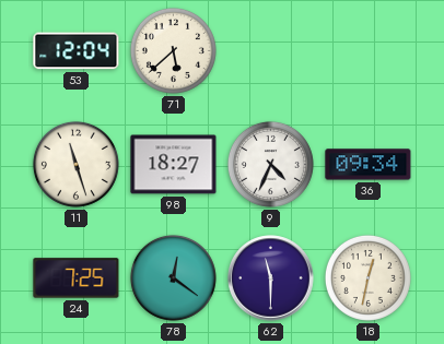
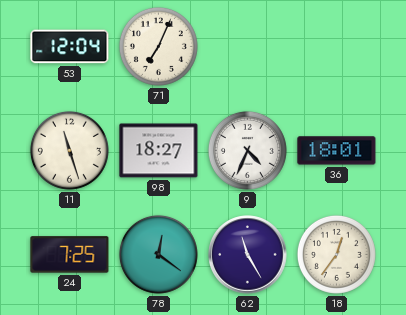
71: 5:38 -> 7:04 (158, 46)
36: 09:34 -> 18:01 (337, 151)
62: 11:30 -> 11:25 (248, 255)
18: 12:32 -> 12:36 (336, 254)
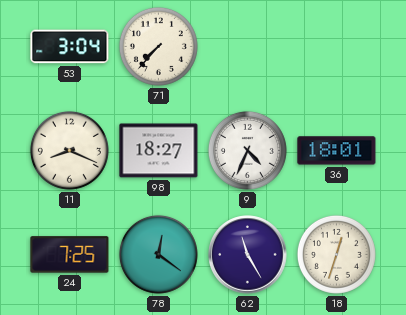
53: 12:04 -> 3:04 (70, 47)
71: 7:04 -> 7:37 (158, 46)
11: 11:27 -> 8:19 (69, 150)
18: 12:36 -> 12:33 (336, 254)
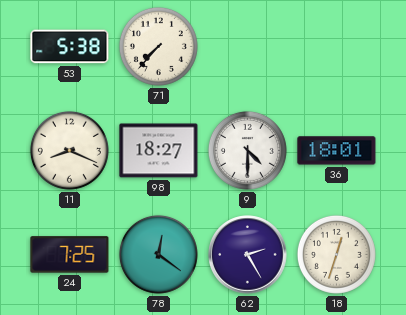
53: 3:04 -> 5:38 (70, 47)
9: 4:34 -> 4:30 (247, 150)
62: 11:25 -> 2:25 (248, 255)
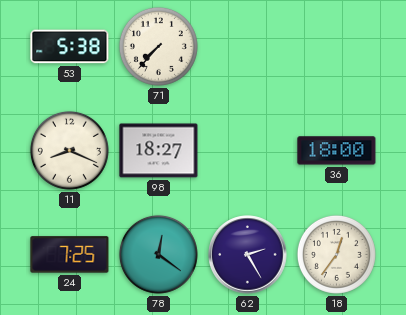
9: 4:30 -> none (247, 150)
36: 18:01 -> 18:00 (337, 151)
18: 12:33 -> 12:36 (336, 254)
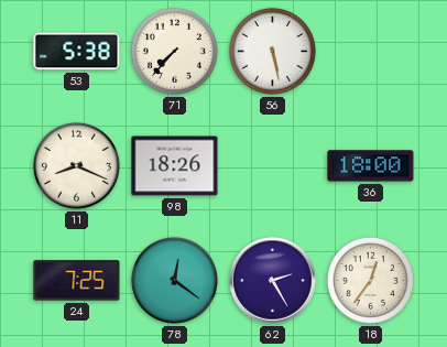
56: none -> 5:28 (272, 51)
98: 18:27 -> 18:26 (175, 166)
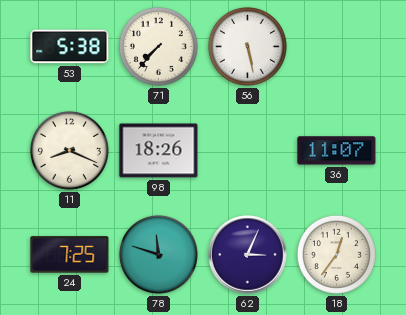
36: 18:00 -> 11:07 (337, 151)
78: 12:21 -> 11:48 (158, 254)
62: 2:25 -> 3:04 (248, 255)
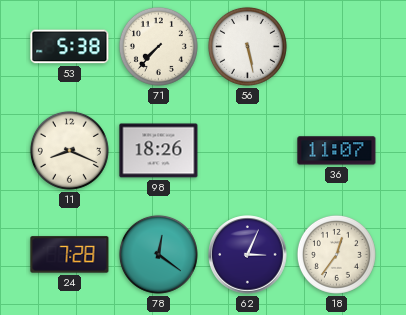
24: 7:25 -> 7:28 (70, 255)
78: 11:48 -> 12:21 (158, 254)
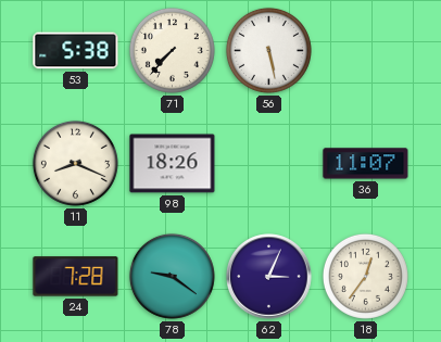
78: 12:21 -> 9:21 (172, 276)
